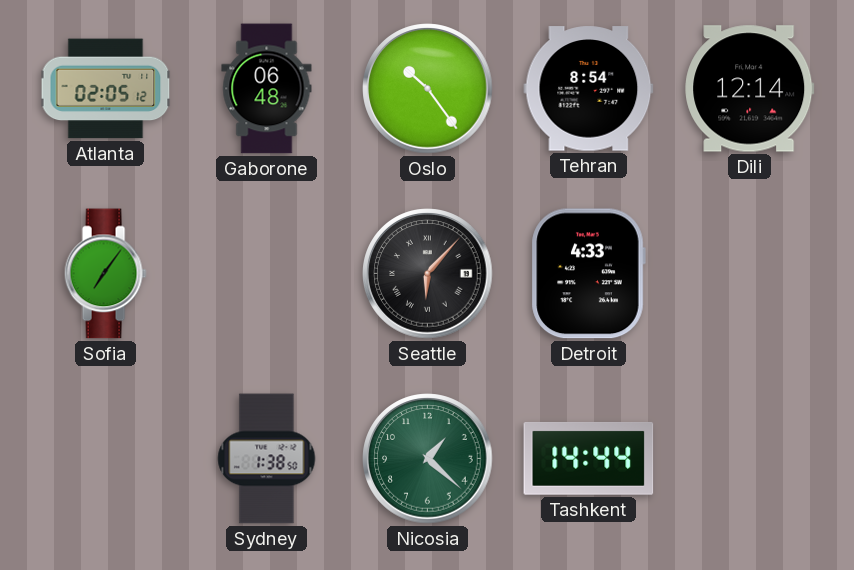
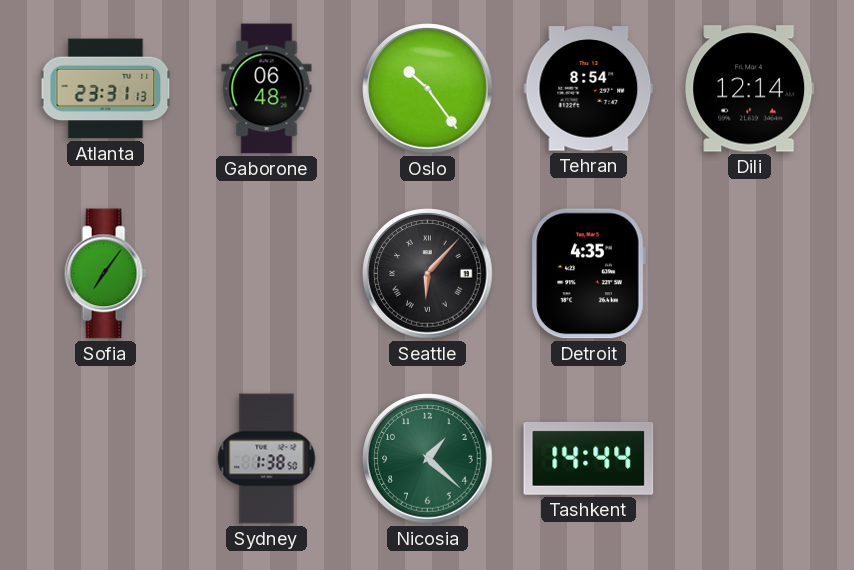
Atlanta: 02:05 -> 23:31 (106, 89)
Detroit: 4:33 -> 4:35 (588, 274)
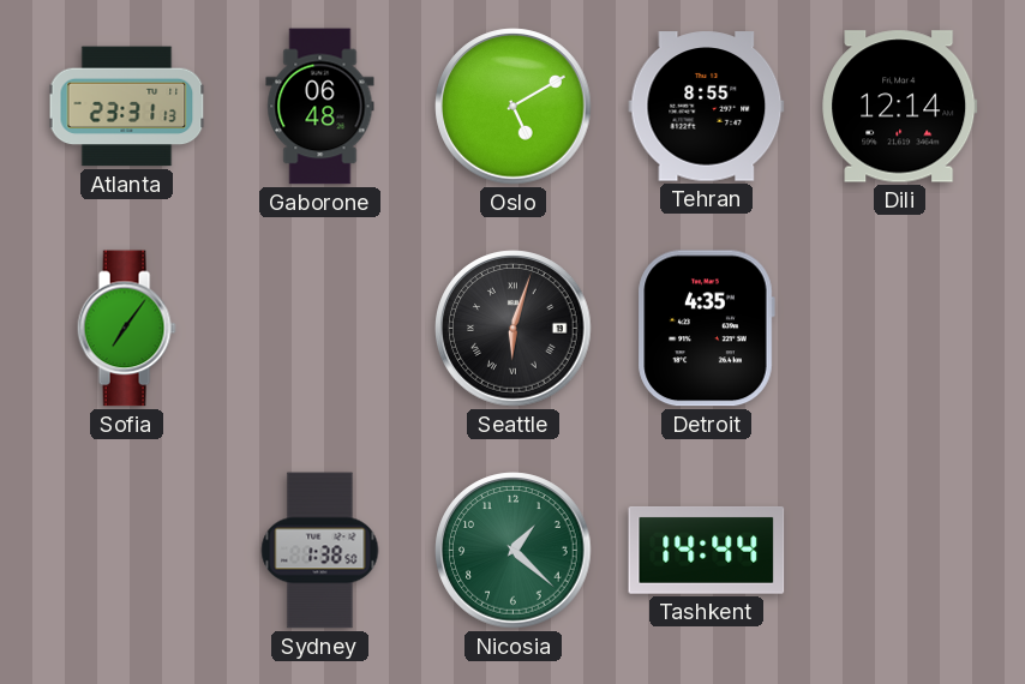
Oslo: 10:24 -> 5:10 (514, 107)
Tehran: 8:54 -> 8:55 (707, 107)
Seattle: 6:07 -> 6:03 (514, 329)
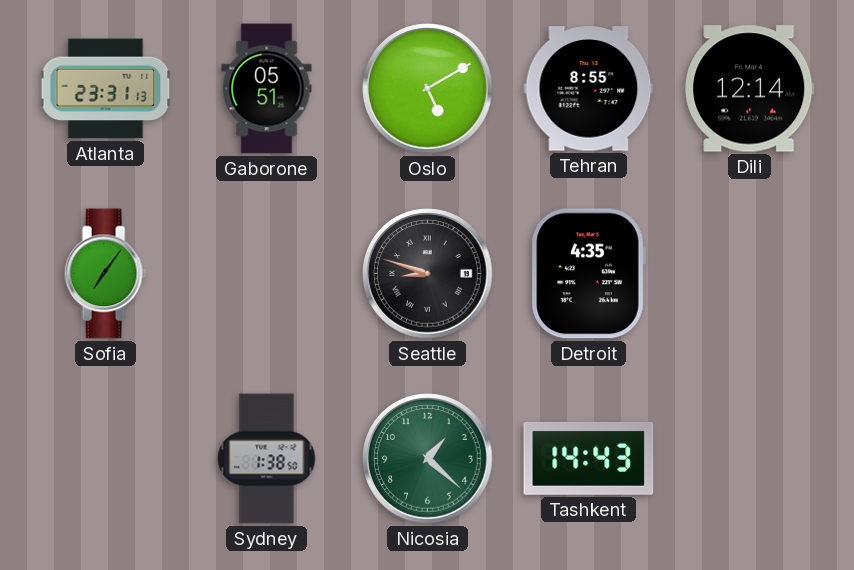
Gaborone: 06:48 -> 05:51 (267, 89)
Seattle: 6:03 -> 8:48 (428, 274)
Tashkent: 14:44 -> 14:43 (589, 458)
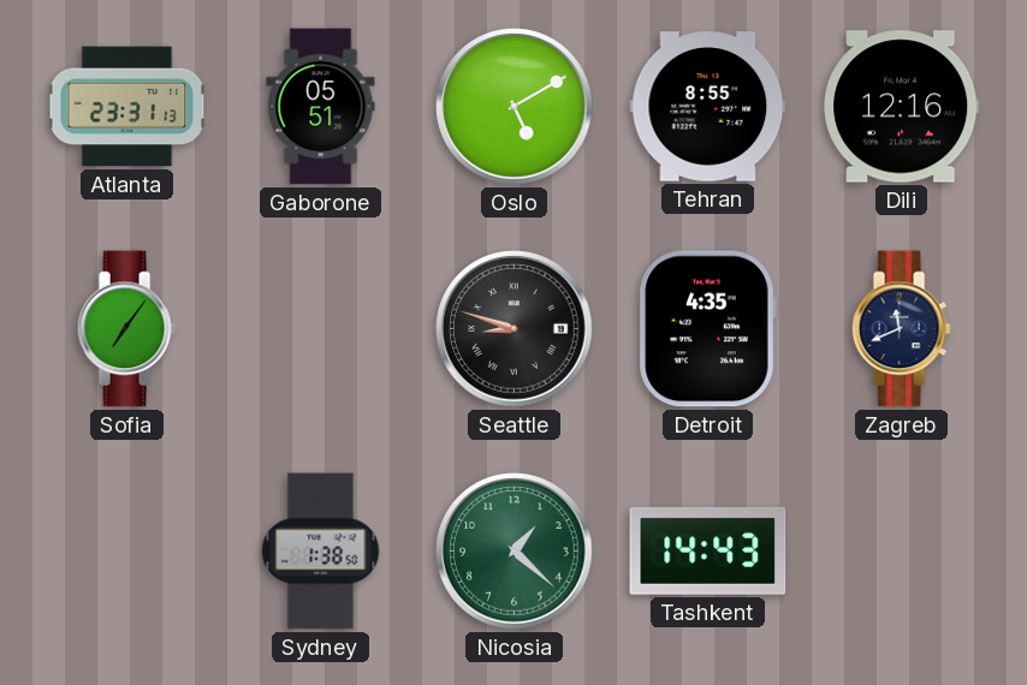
Dili: 12:14 -> 12:16 (902, 107)
Zagreb: none -> 11:41 (901, 329)
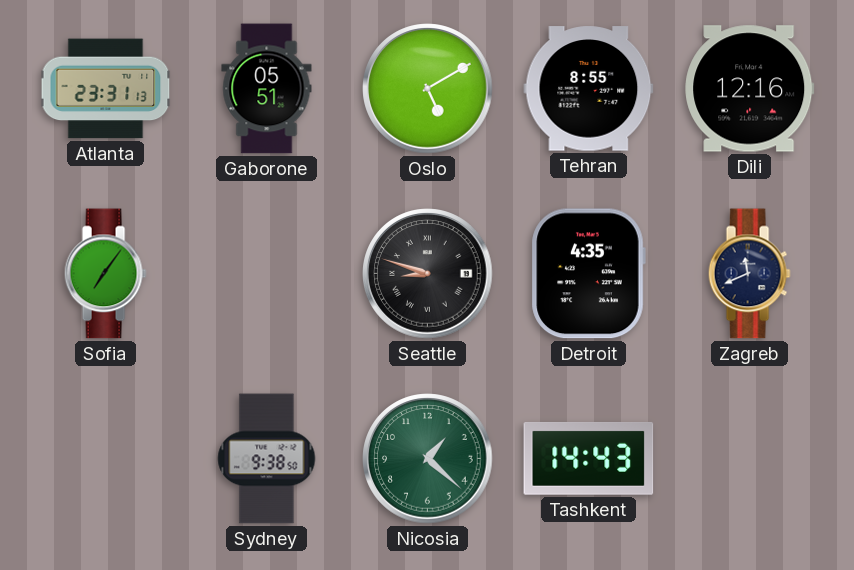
Sydney: 1:38 -> 9:38 (267, 459)
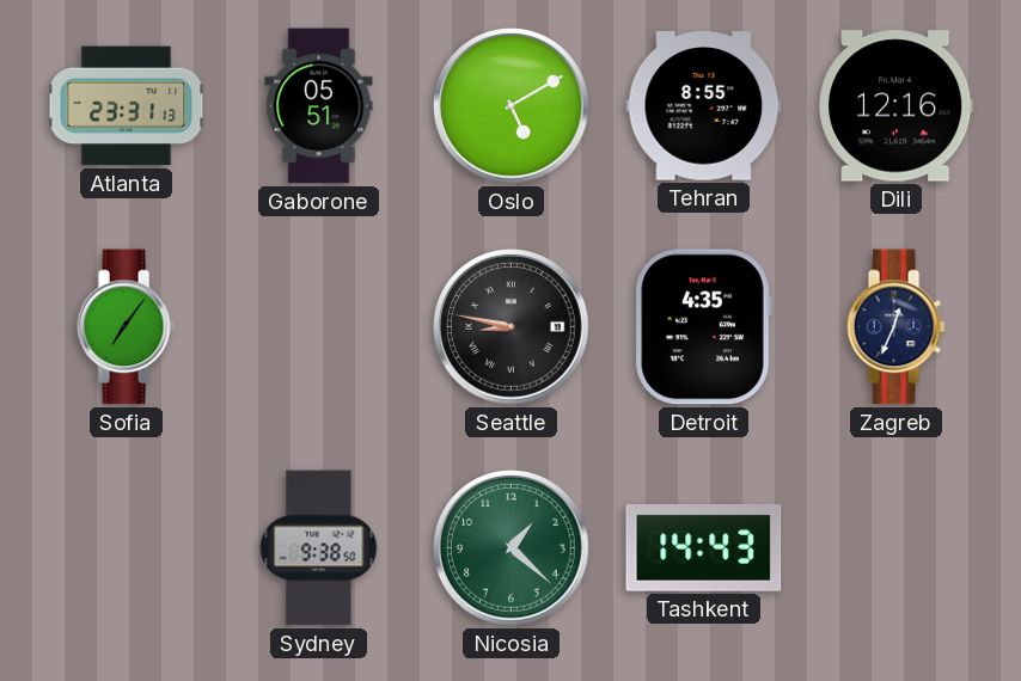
Seattle: 8:48 -> 8:47 (512, 327)
Zagreb: 11:41 -> 12:34 (895, 327)
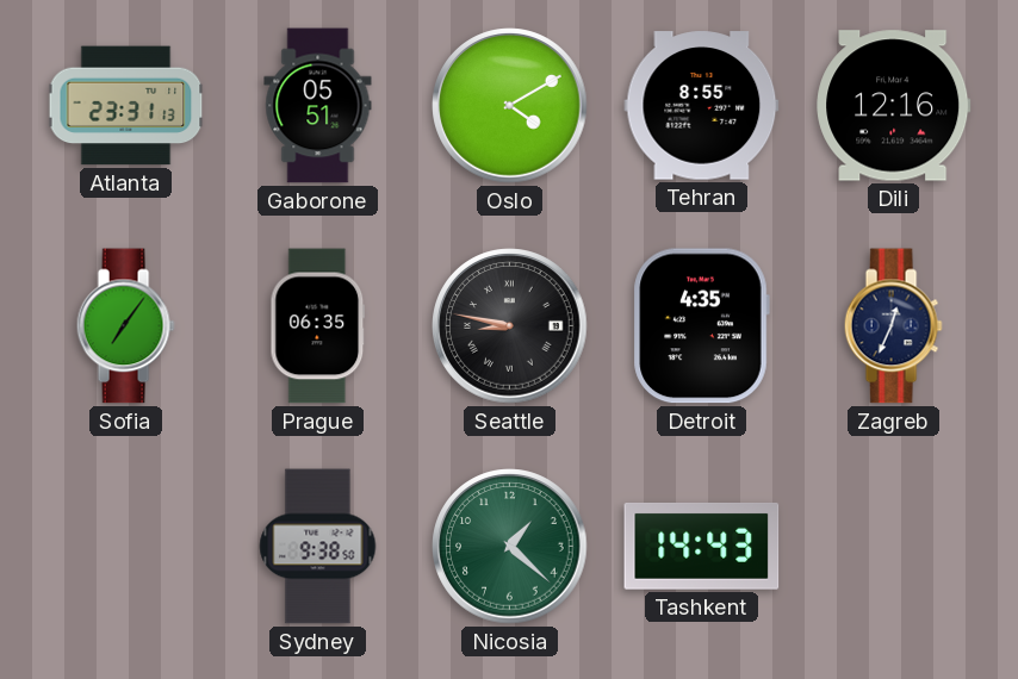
Oslo: 5:10 -> 4:10 (510, 106)
Prague: none -> 06:35 (318, 326)
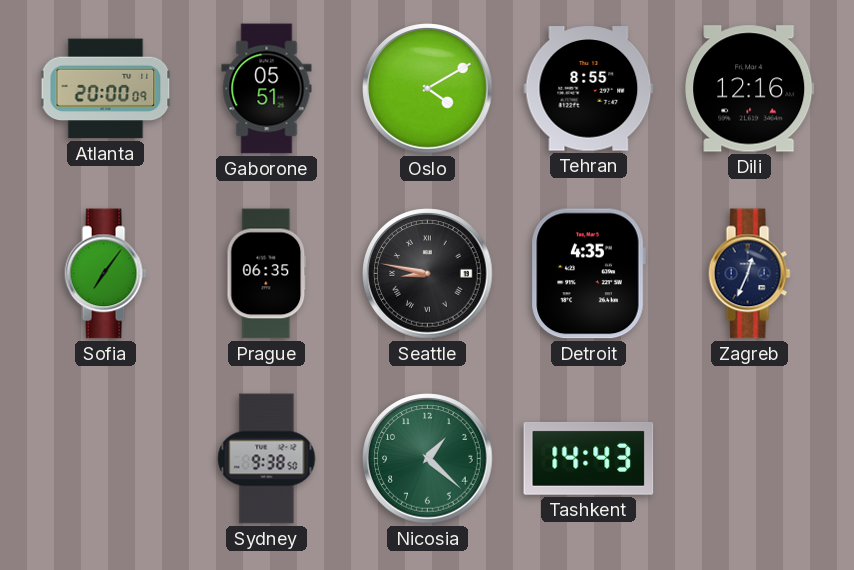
Atlanta: 23:31 -> 20:00 (106, 89)
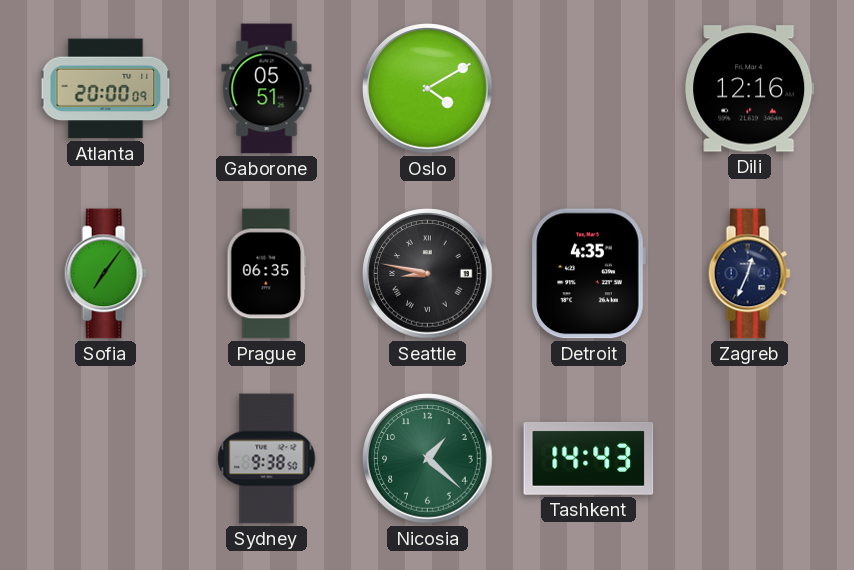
Tehran: 8:55 -> none (589, 89)
